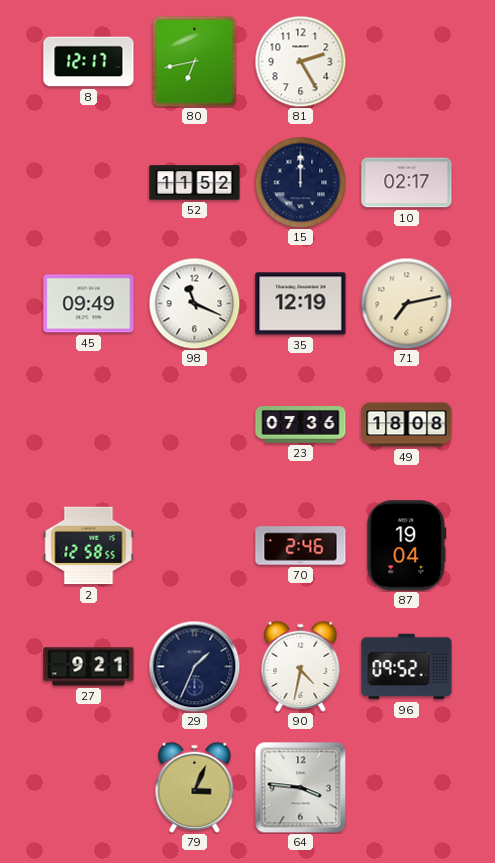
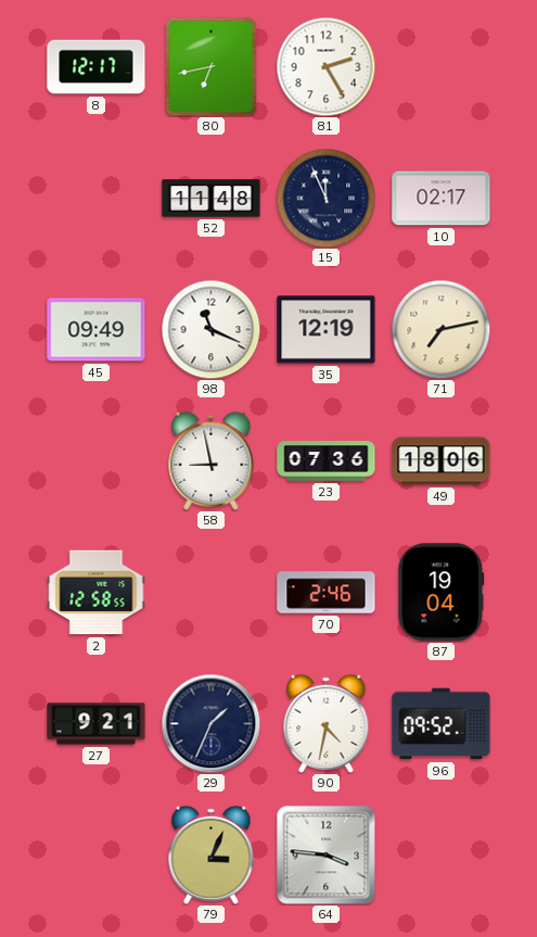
52: 11:52 -> 11:48 (212, 199)
15: 12:00 -> 11:56 (325, 198)
58: none -> 8:58 (212, 460)
49: 18:08 -> 18:06 (442, 461)
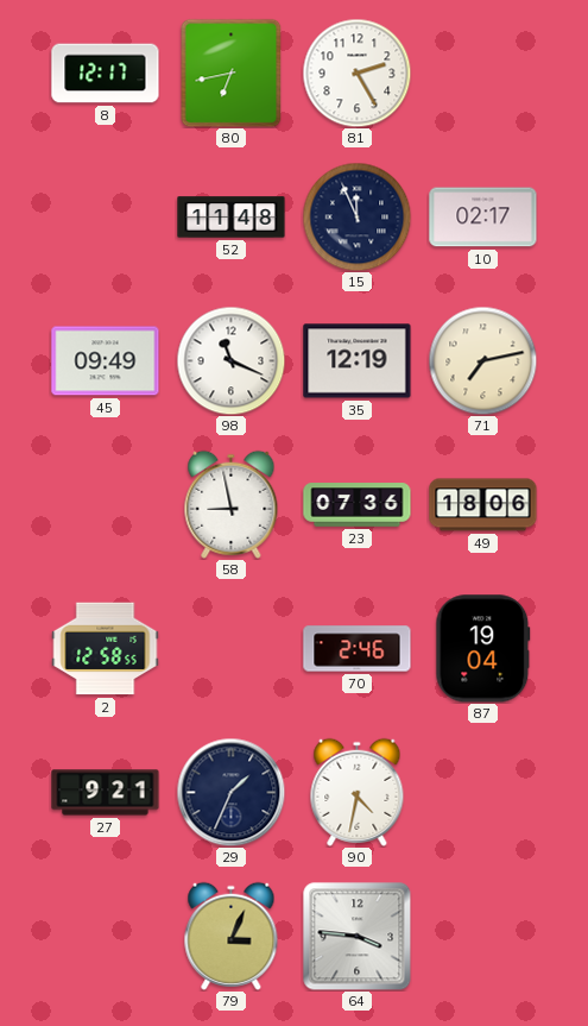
96: 09:52 -> none (442, 724)
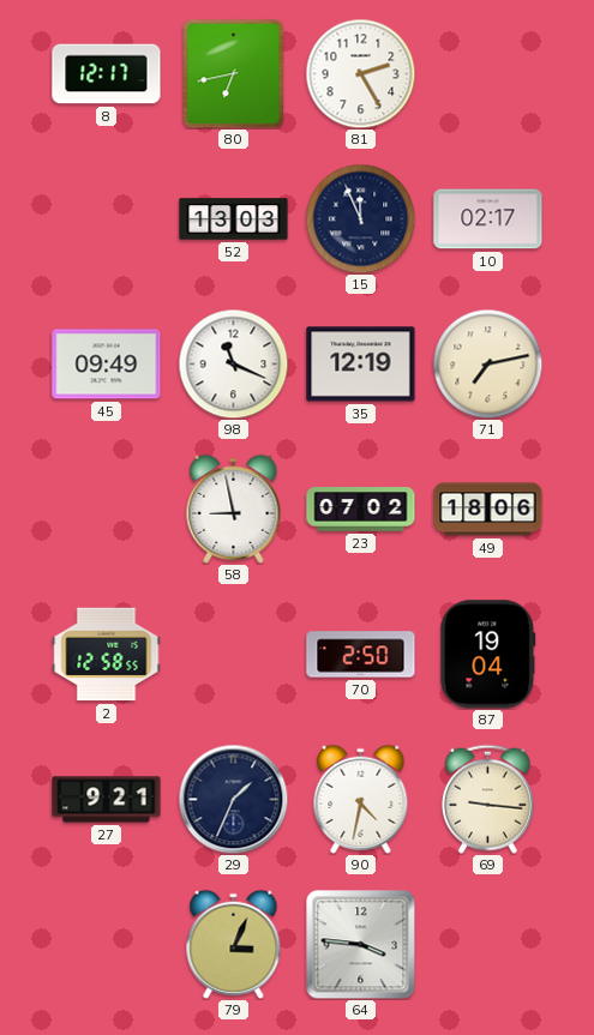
52: 11:48 -> 13:03 (234, 219)
23: 07:36 -> 07:02 (361, 510)
70: 2:46 -> 2:50 (361, 655)
69: none -> 9:16 (487, 799)
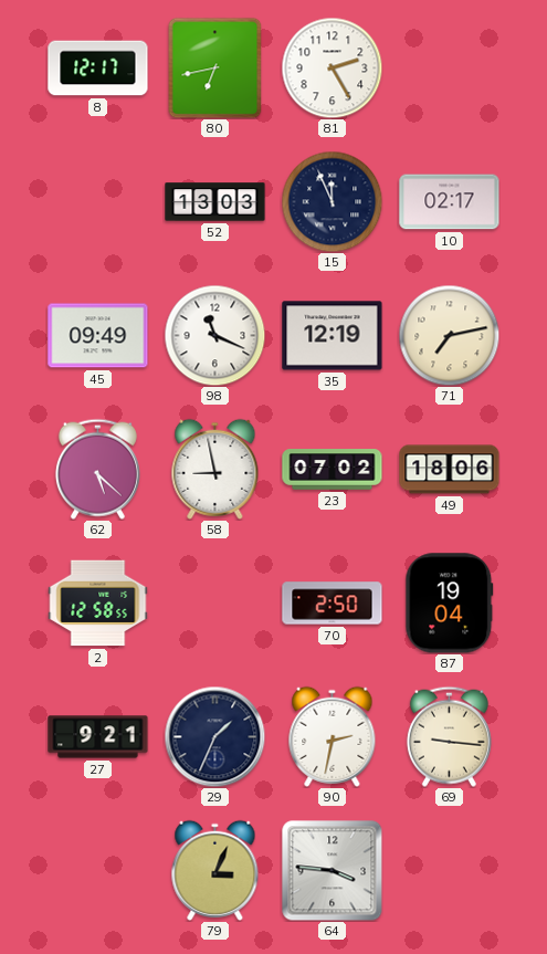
62: none -> 5:22 (97, 469)
90: 4:32 -> 2:32 (333, 736)
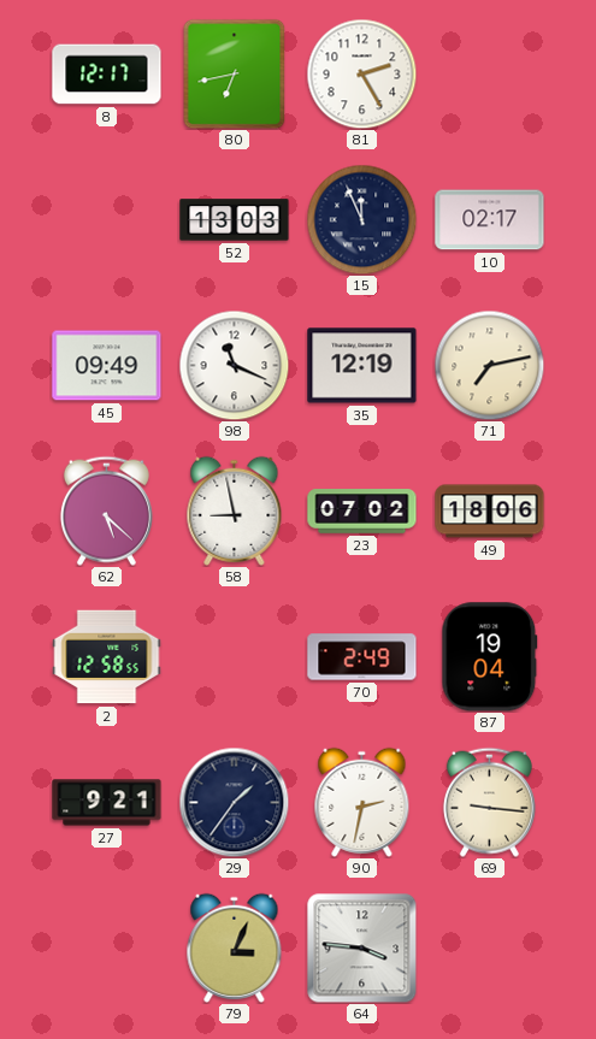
70: 2:50 -> 2:49 (362, 657)
29: 1:34 -> 1:36 (234, 802)
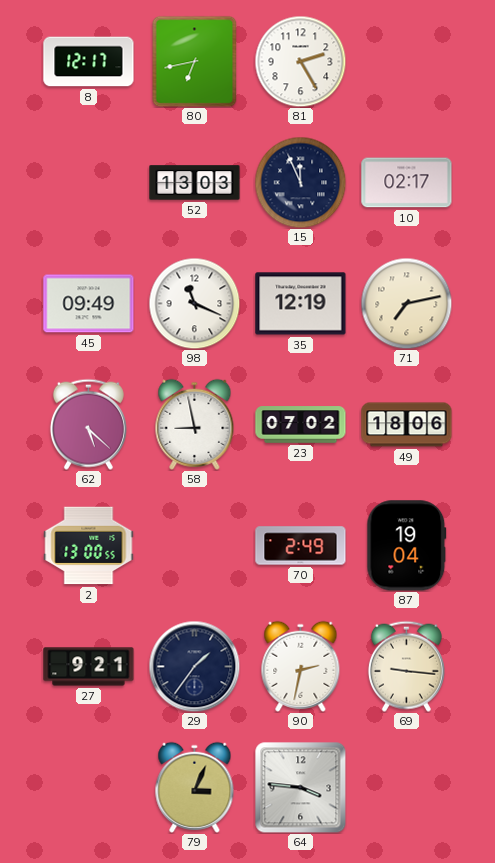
2: 12:58 -> 13:00 (89, 546)
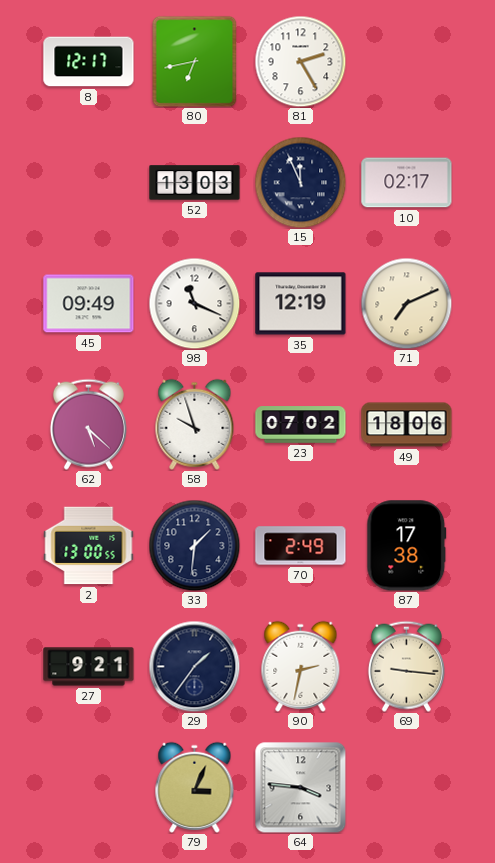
71: 7:13 -> 7:11 (406, 303)
58: 8:58 -> 9:57 (195, 424)
33: none -> 1:31 (194, 545)
87: 19:04 -> 17:38 (407, 546)
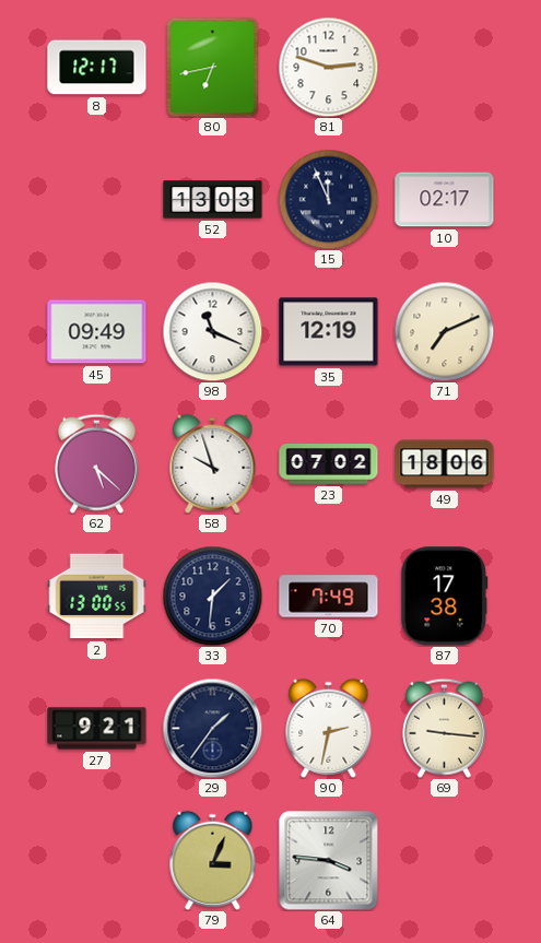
81: 2:25 -> 2:48 (328, 67)
70: 2:49 -> 7:49 (329, 597)
